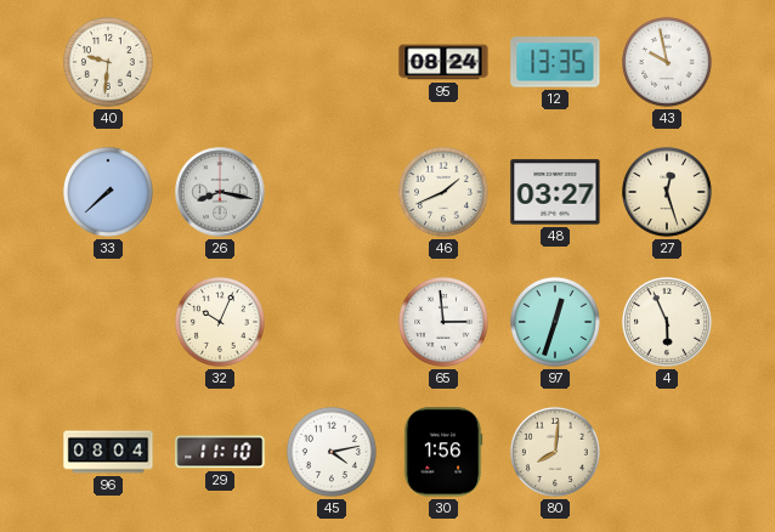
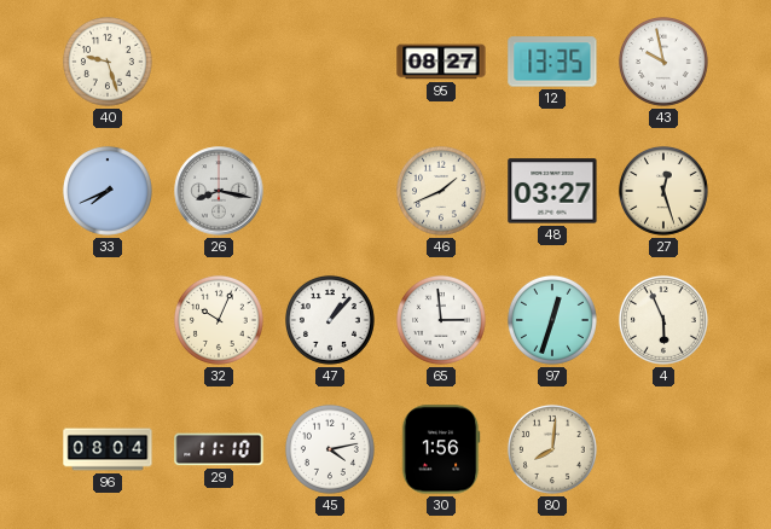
40: 9:31 -> 9:27 (108, 62)
95: 08:24 -> 08:27 (441, 62)
33: 7:38 -> 7:41 (108, 191)
47: none -> 1:07 (330, 320)
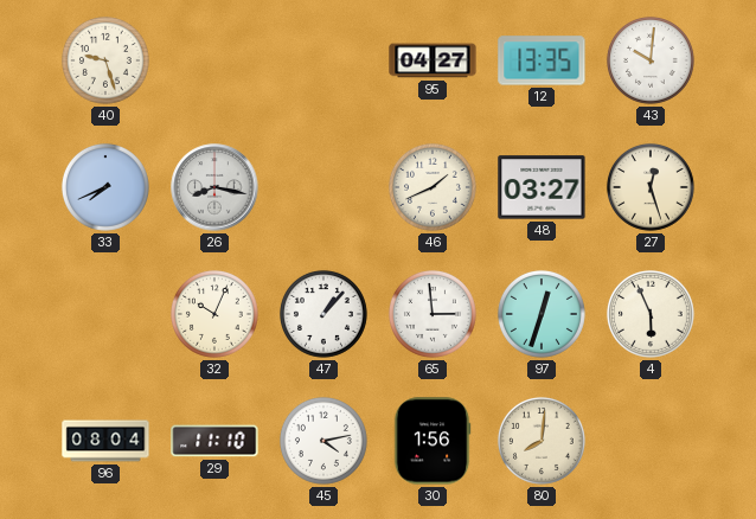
95: 08:27 -> 04:27 (433, 60)
43: 9:58 -> 10:01 (651, 60)
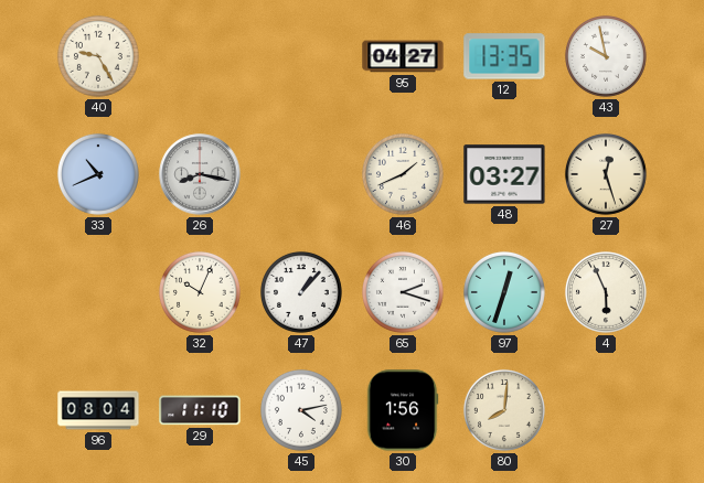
40: 9:27 -> 9:25 (98, 56)
43: 10:01 -> 9:58 (606, 56)
33: 7:41 -> 10:41 (98, 174)
65: 2:59 -> 2:18 (403, 292)
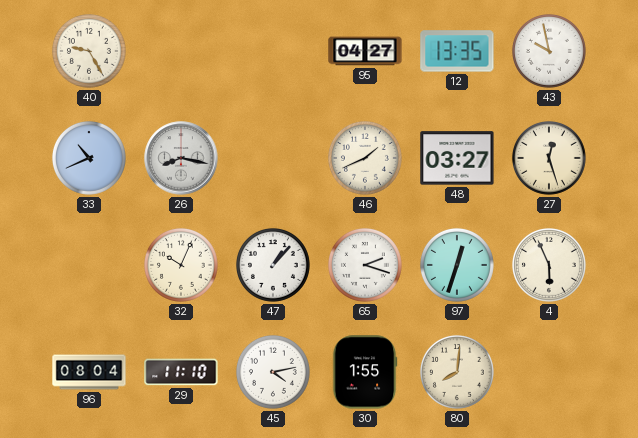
30: 1:56 -> 1:55 (365, 372)
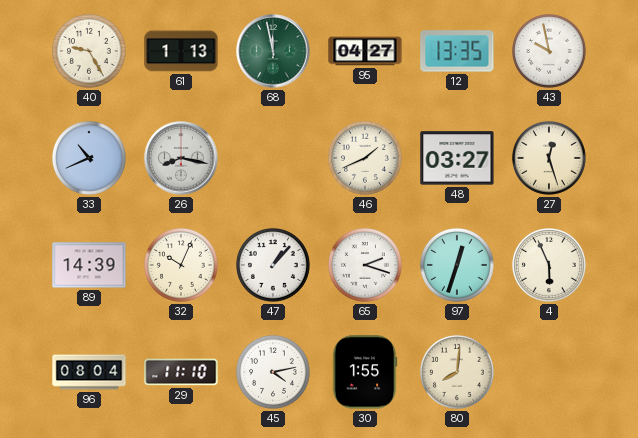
61: none -> 1:13 (181, 51)
68: none -> 11:58 (273, 51)
89: none -> 14:39 (89, 265)
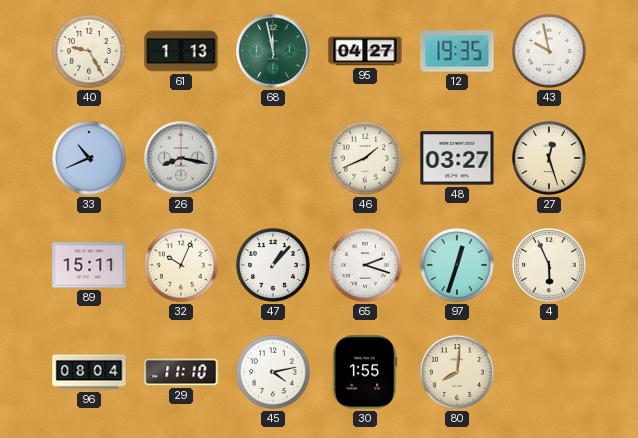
12: 13:35 -> 19:35 (457, 51)
89: 14:39 -> 15:11 (89, 265)
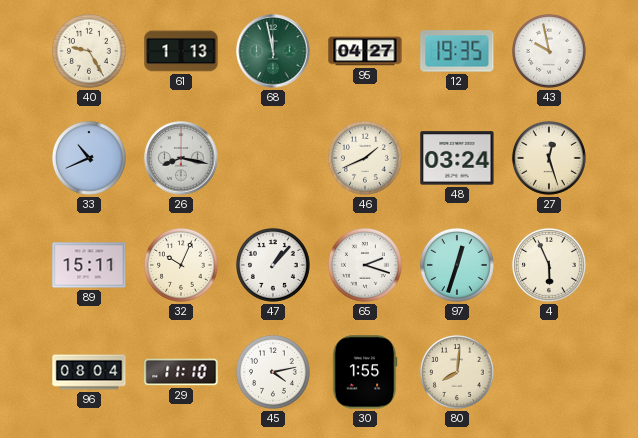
48: 03:27 -> 03:24 (457, 158)
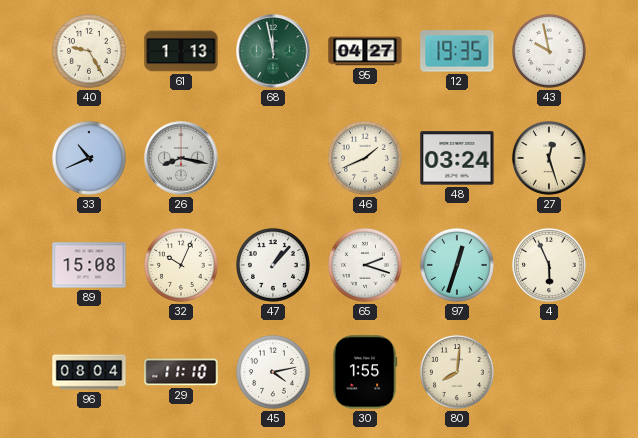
89: 15:11 -> 15:08 (89, 265)
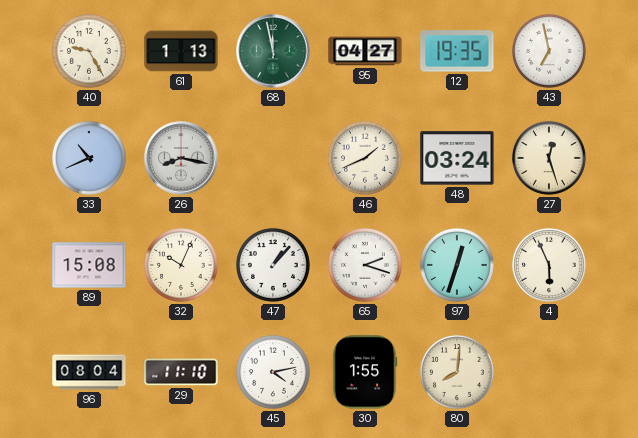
43: 9:58 -> 6:58 (549, 51)
